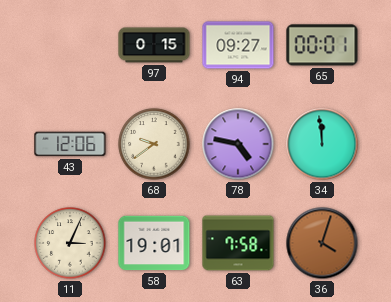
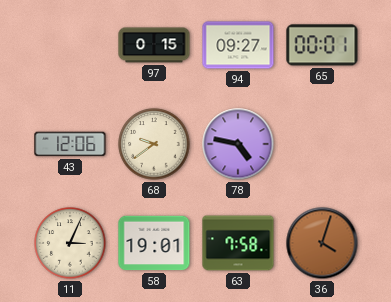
34: 11:59 -> none (322, 144)
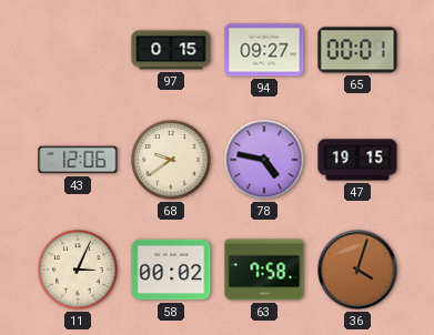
47: none -> 19:15 (357, 160)
58: 19:01 -> 00:02 (171, 270)
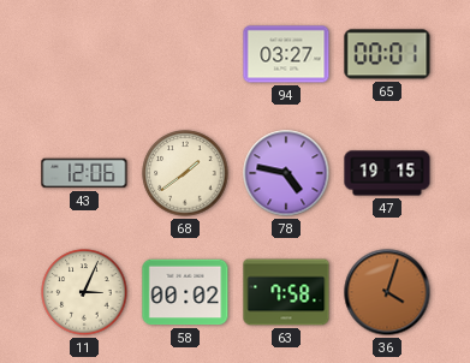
97: 0:15 -> none (171, 50)
94: 09:27 -> 03:27 (286, 54)
68: 9:39 -> 1:39 (185, 173)
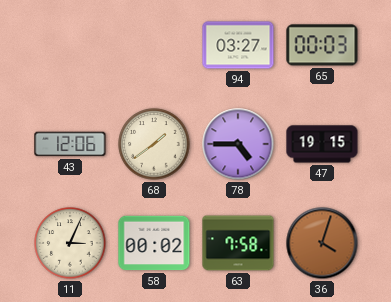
65: 00:01 -> 00:03 (322, 45)
78: 4:47 -> 4:45 (238, 144)
